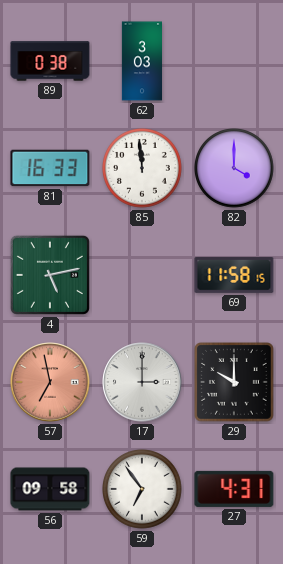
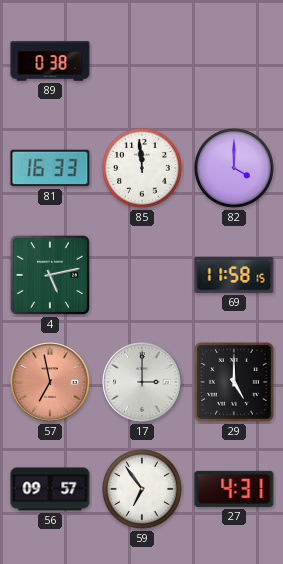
62: 3:03 -> none (141, 61)
29: 10:00 -> 5:00 (235, 383)
56: 09:58 -> 09:57 (50, 489)
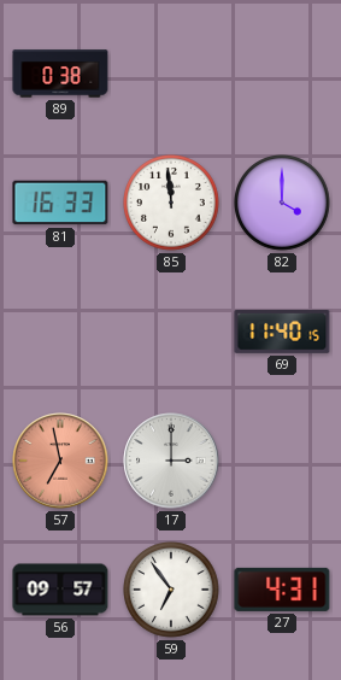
4: 5:13 -> none (50, 275)
69: 11:58 -> 11:40 (282, 332)
29: 5:00 -> none (235, 383)
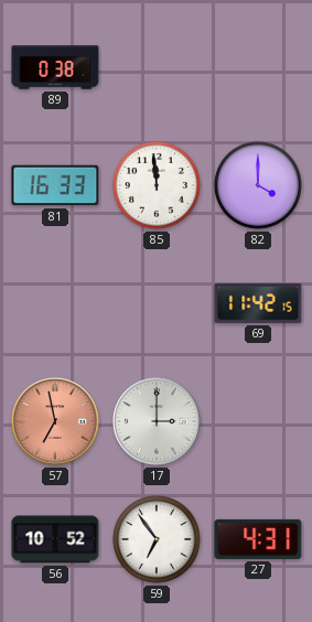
69: 11:40 -> 11:42 (258, 303)
56: 09:57 -> 10:52 (55, 539)
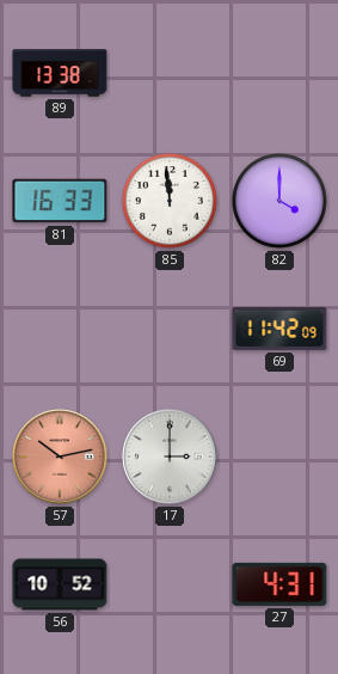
89: 0:38 -> 13:38 (60, 73)
69: 11:42:15 -> 11:42:09 (279, 329)
57: 6:58 -> 10:13 (60, 457)
59: 6:54 -> none (158, 540)
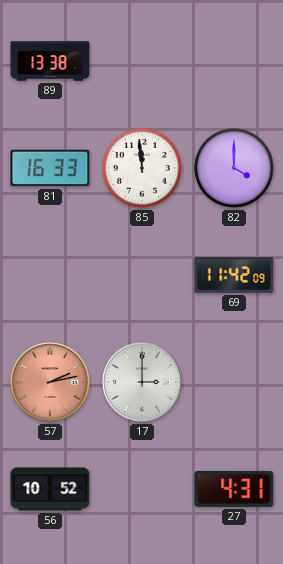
57: 10:13 -> 2:13 (50, 382)
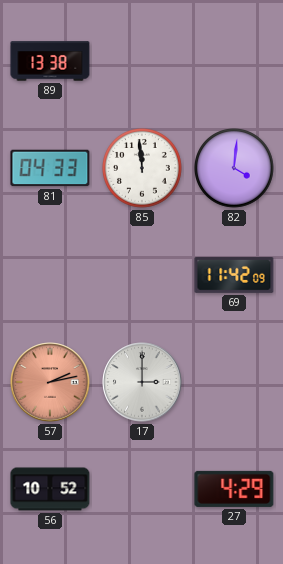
81: 16:33 -> 04:33 (50, 168)
82: 4:00 -> 4:01 (235, 169)
27: 4:31 -> 4:29 (234, 489)
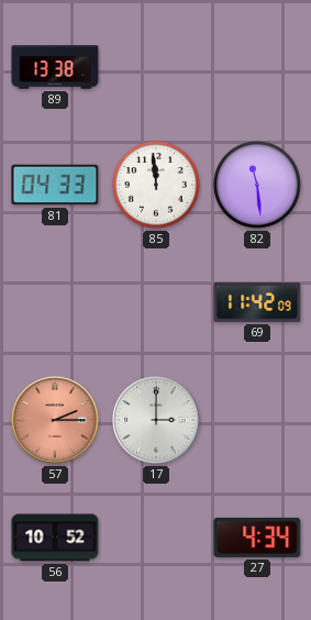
82: 4:01 -> 11:29 (258, 186)
57: 2:13 -> 2:15 (55, 420)
27: 4:29 -> 4:34 (257, 538)
